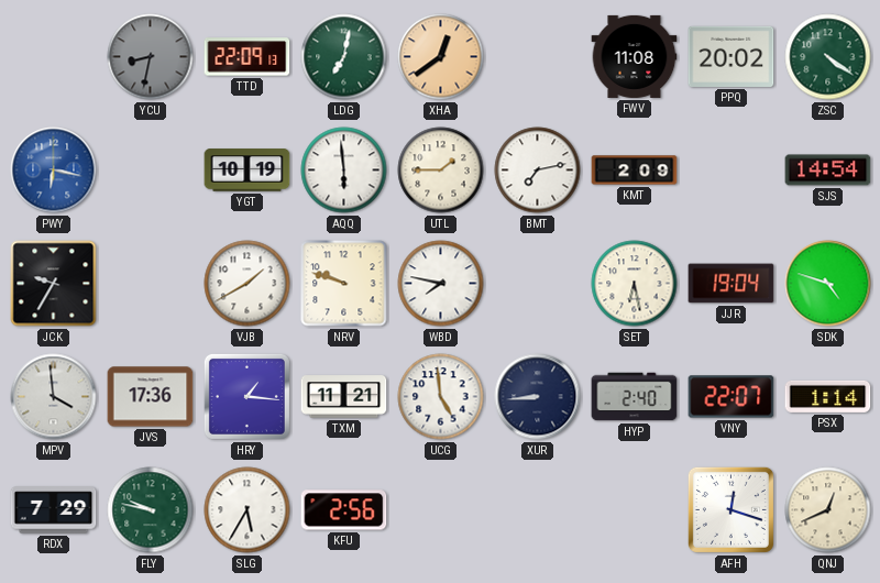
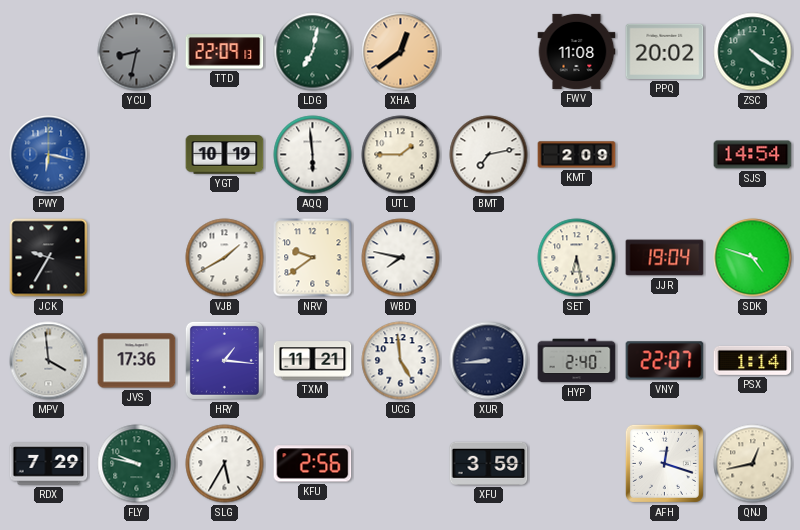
NRV: 9:48 -> 9:39 (313, 258)
XFU: none -> 3:59 (489, 463)
QNJ: 12:41 -> 12:43 (753, 464)
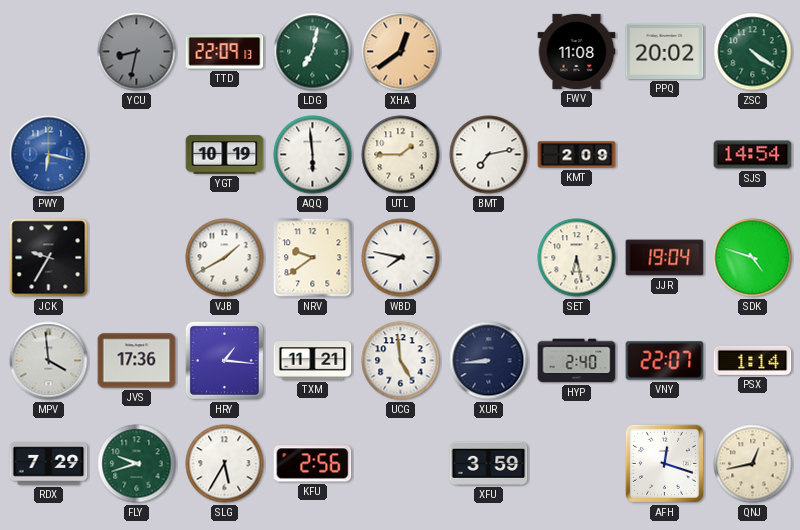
FLY: 9:47 -> 9:42 (137, 464)
